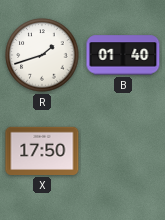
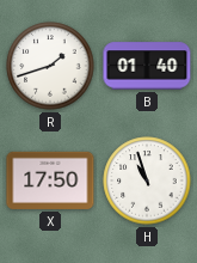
H: none -> 10:57 (147, 181)
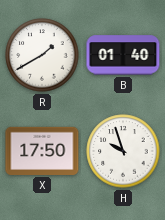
R: 1:42 -> 1:40 (42, 55)
H: 10:57 -> 9:57 (123, 151)
